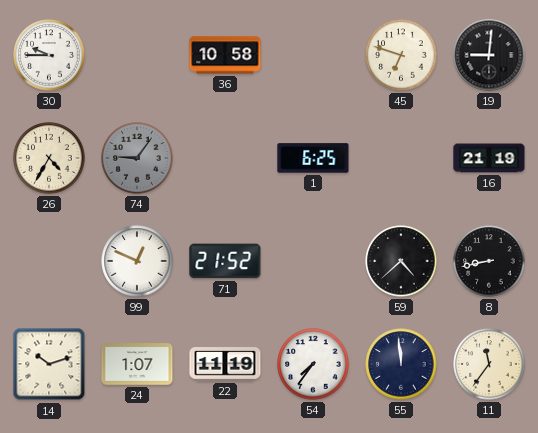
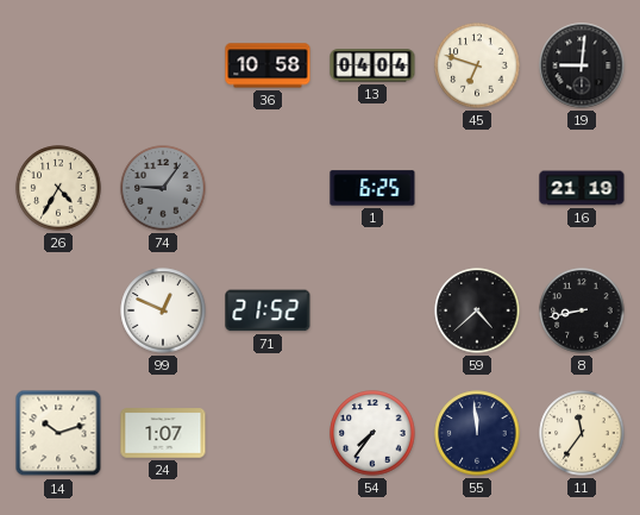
30: 9:45 -> none (49, 55)
13: none -> 04:04 (372, 65)
22: 11:19 -> none (225, 364)
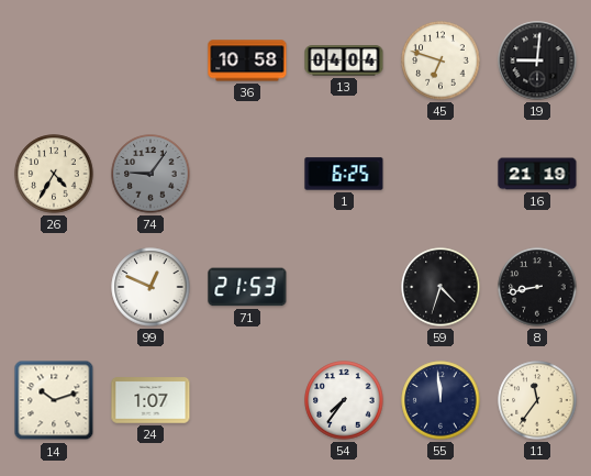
71: 21:52 -> 21:53 (247, 287)
59: 4:38 -> 4:33 (441, 287)
